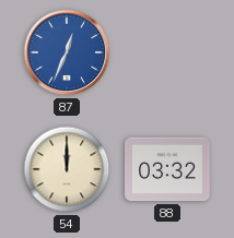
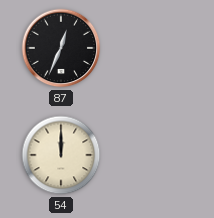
87 dial: blue -> black (61, 48)
88: 03:32 -> none (167, 169)
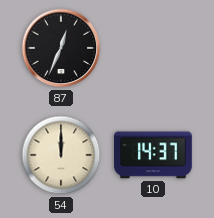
10: none -> 14:37 (153, 155)
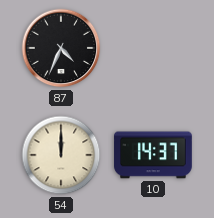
87: 12:34 -> 4:34 (61, 48)
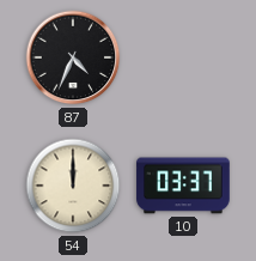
10: 14:37 -> 03:37 (183, 186)
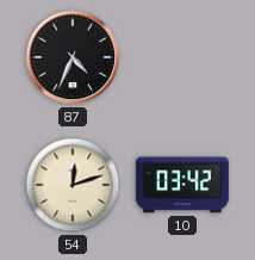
54: 12:00 -> 12:12 (73, 185)
10: 03:37 -> 03:42 (182, 185)
